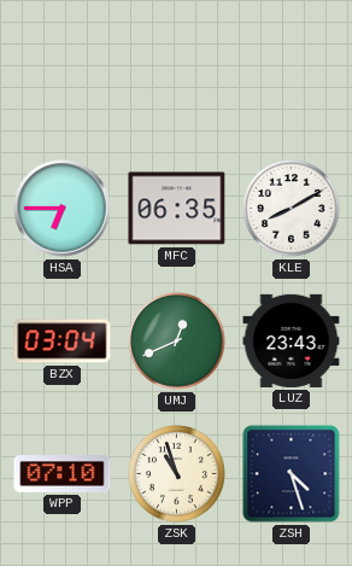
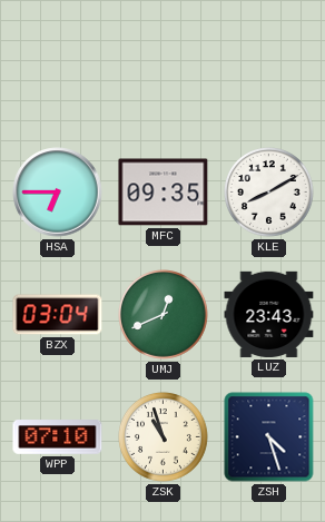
MFC: 06:35 -> 09:35 (164, 193)
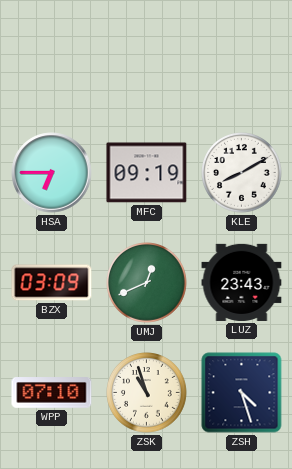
MFC: 09:35 -> 09:19 (147, 173)
BZX: 03:04 -> 03:09 (52, 283)
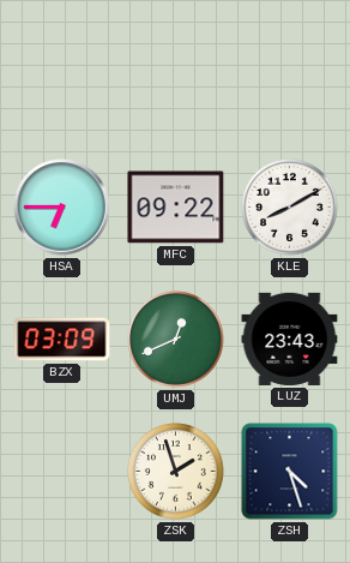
MFC: 09:19 -> 09:22 (176, 208)
WPP: 07:10 -> none (52, 393)
ZSK: 10:57 -> 1:57 (176, 472)
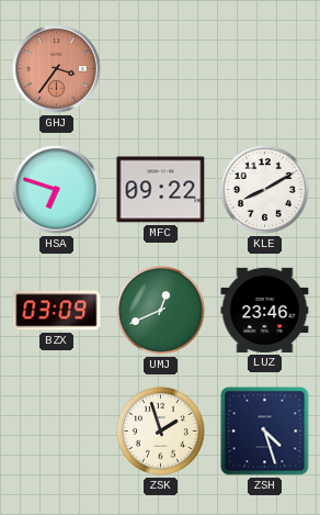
GHJ: none -> 3:36 (57, 69)
HSA: 6:45 -> 6:48 (57, 190)
LUZ: 23:43 -> 23:46 (265, 310)
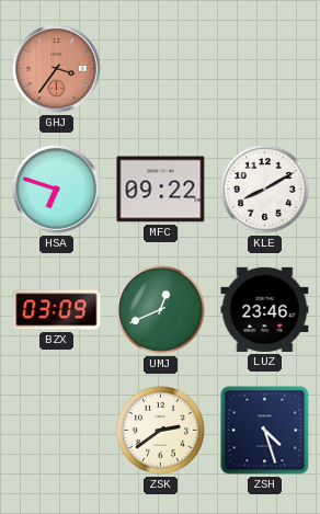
ZSK: 1:57 -> 2:39 (161, 431)
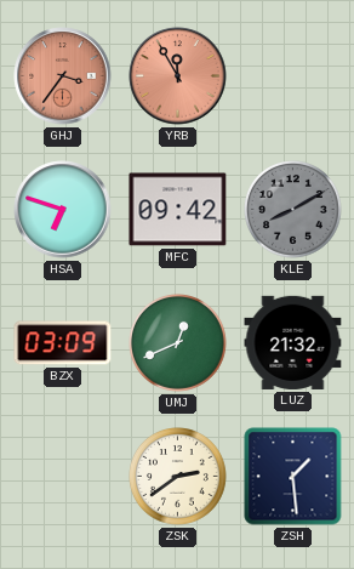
YRB: none -> 11:55 (178, 76)
MFC: 09:22 -> 09:42 (178, 210)
KLE dial: white -> grey (293, 210)
LUZ: 23:46 -> 21:32 (293, 342)
ZSH: 4:27 -> 1:29 (293, 477)
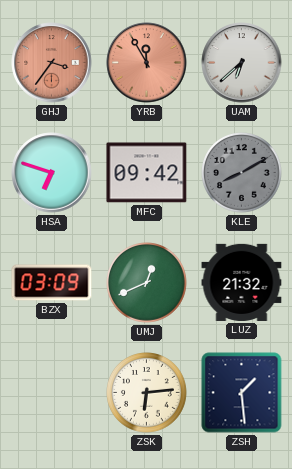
UAM: none -> 6:38 (242, 63)
ZSK: 2:39 -> 6:14 (147, 393)
